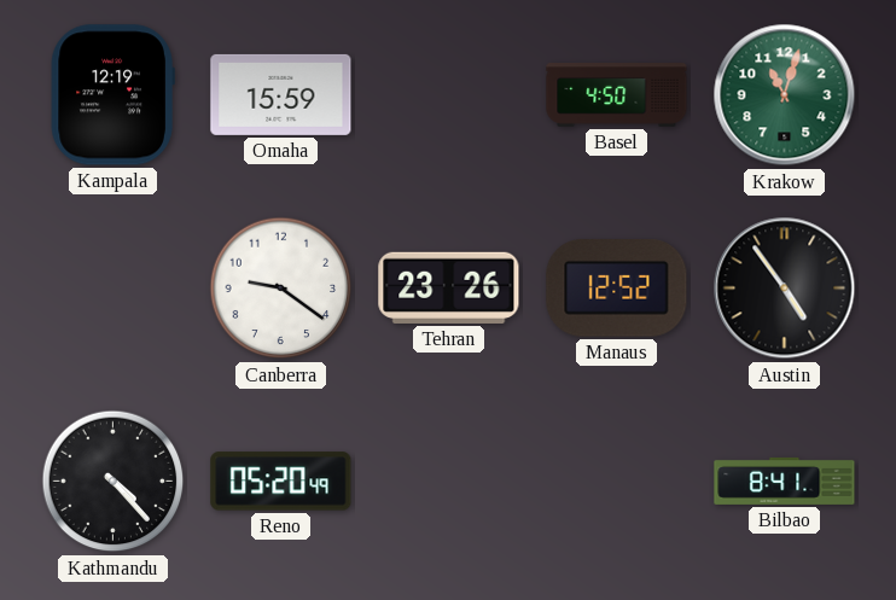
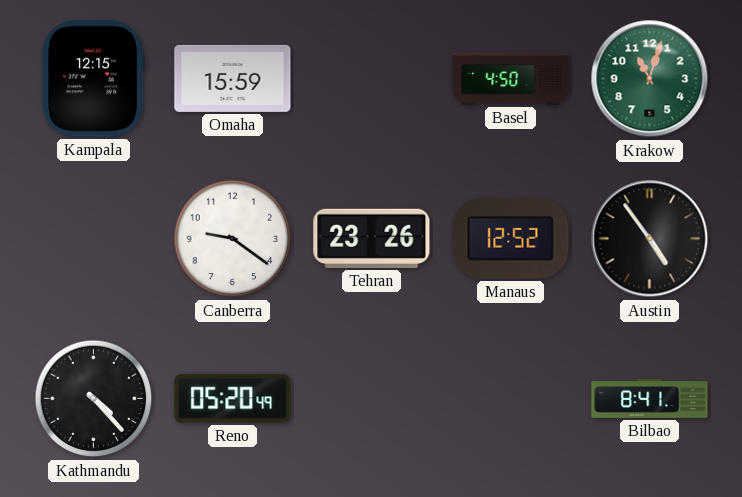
Kampala: 12:19 -> 12:15 (93, 79)
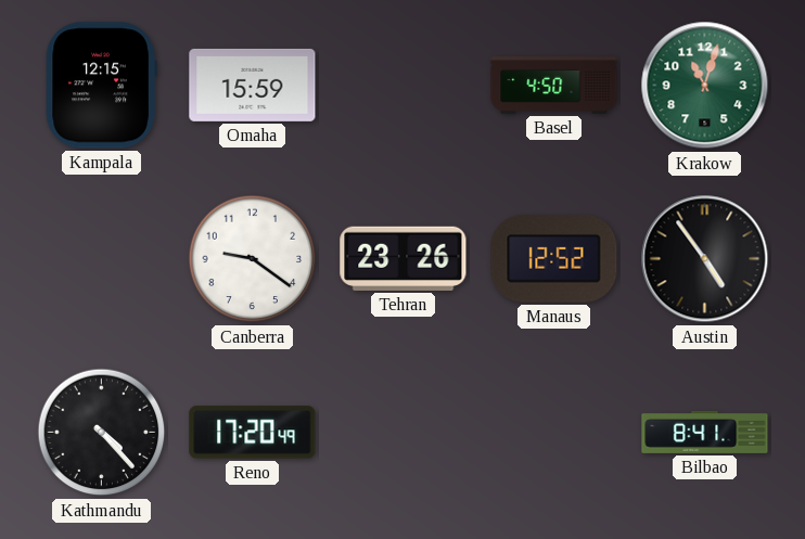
Reno: 05:20 -> 17:20 (253, 433)
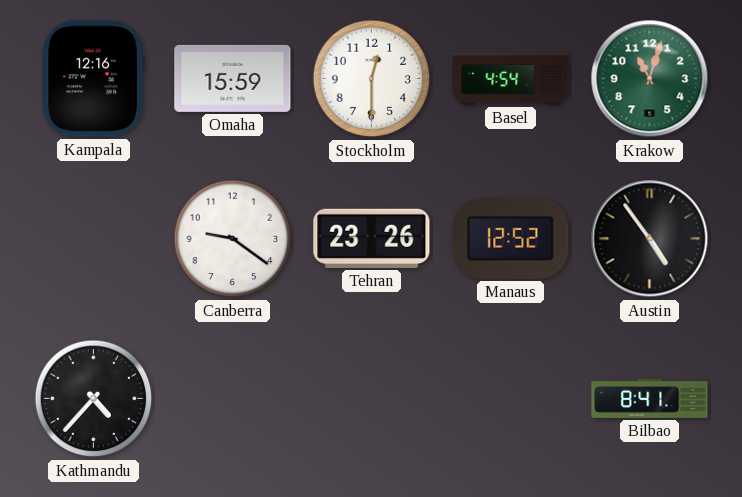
Kampala: 12:15 -> 12:16 (93, 79)
Stockholm: none -> 12:30 (372, 79)
Basel: 4:50 -> 4:54 (511, 79)
Kathmandu: 4:23 -> 4:37 (94, 399)
Reno: 17:20 -> none (253, 433)
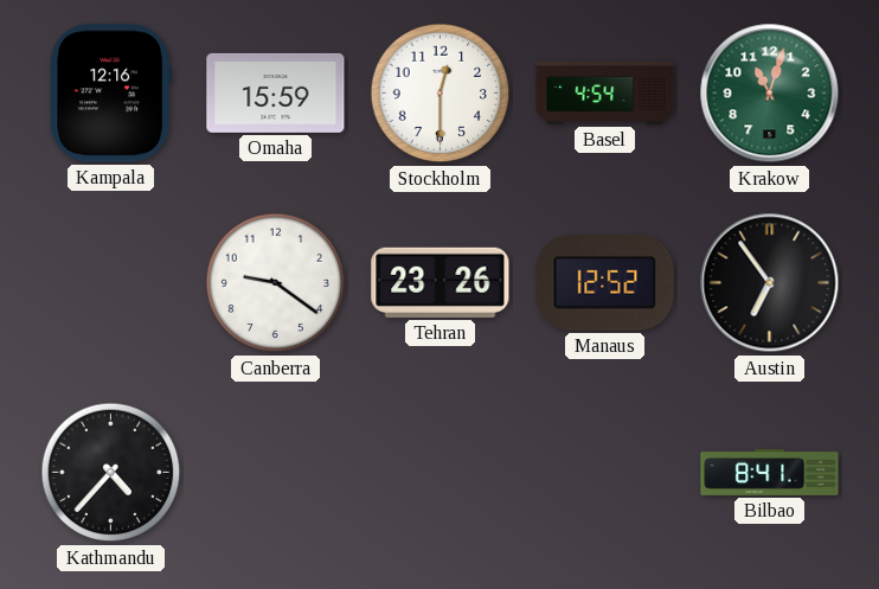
Austin: 4:54 -> 6:54 (770, 283)
